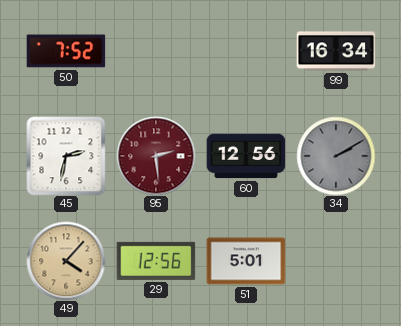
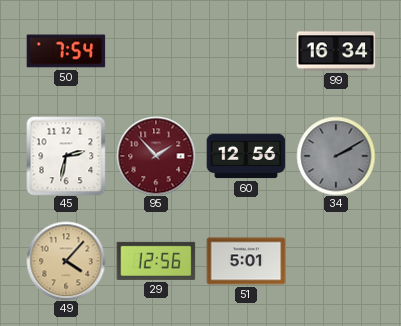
50: 7:52 -> 7:54 (66, 51)
95: 2:29 -> 1:53 (156, 156)
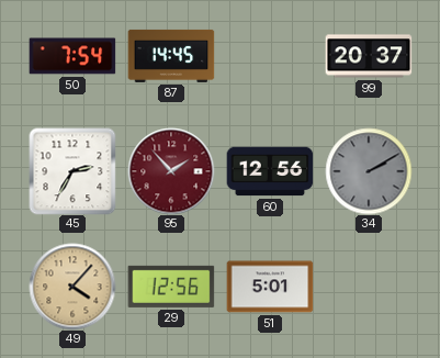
87: none -> 14:45 (171, 56)
99: 16:34 -> 20:37 (369, 56)
45: 2:32 -> 2:35 (72, 171)
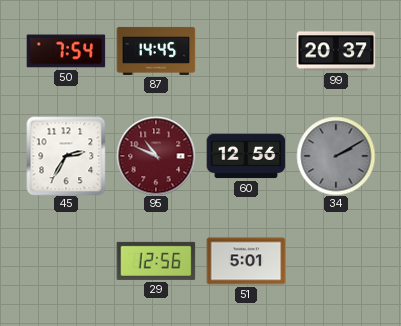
95: 1:53 -> 10:49 (156, 156)
49: 4:07 -> none (72, 287)
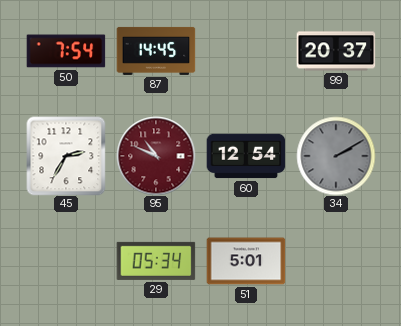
60: 12:56 -> 12:54 (246, 156)
29: 12:56 -> 05:34 (156, 261)
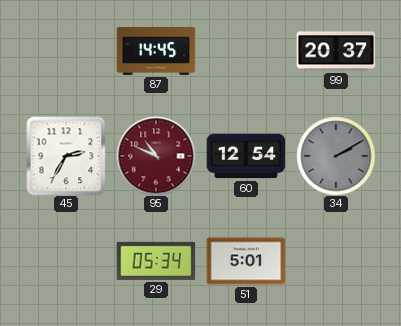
50: 7:54 -> none (66, 51)
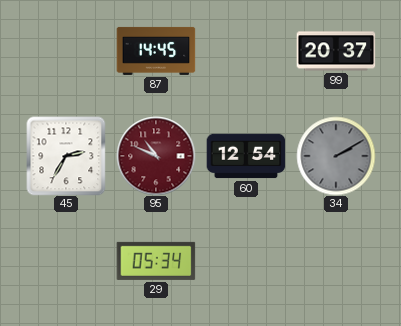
51: 5:01 -> none (246, 261)
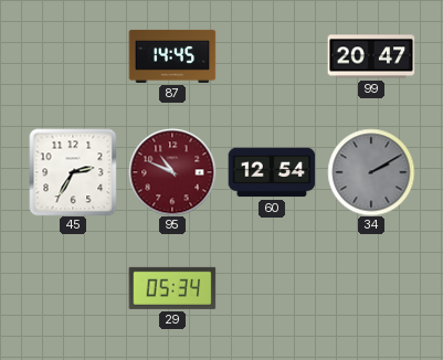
99: 20:37 -> 20:47 (371, 56)
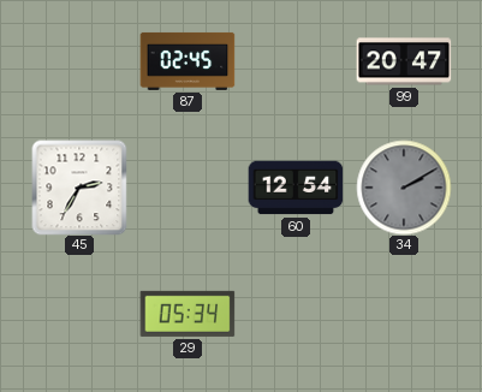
87: 14:45 -> 02:45 (188, 61)
95: 10:49 -> none (172, 172)
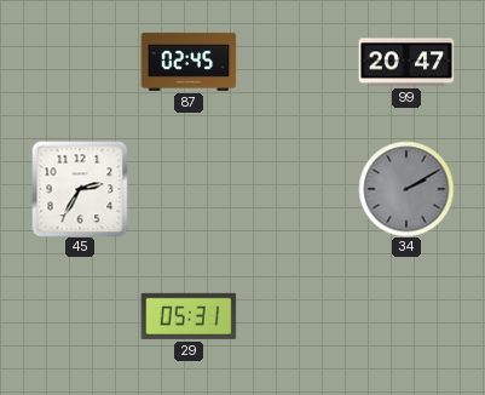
60: 12:54 -> none (296, 188)
29: 05:34 -> 05:31 (189, 316)
